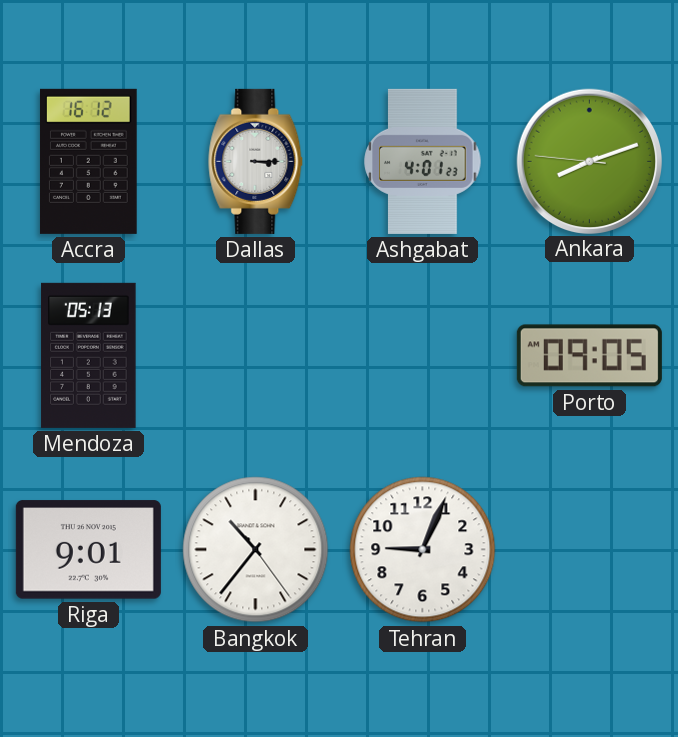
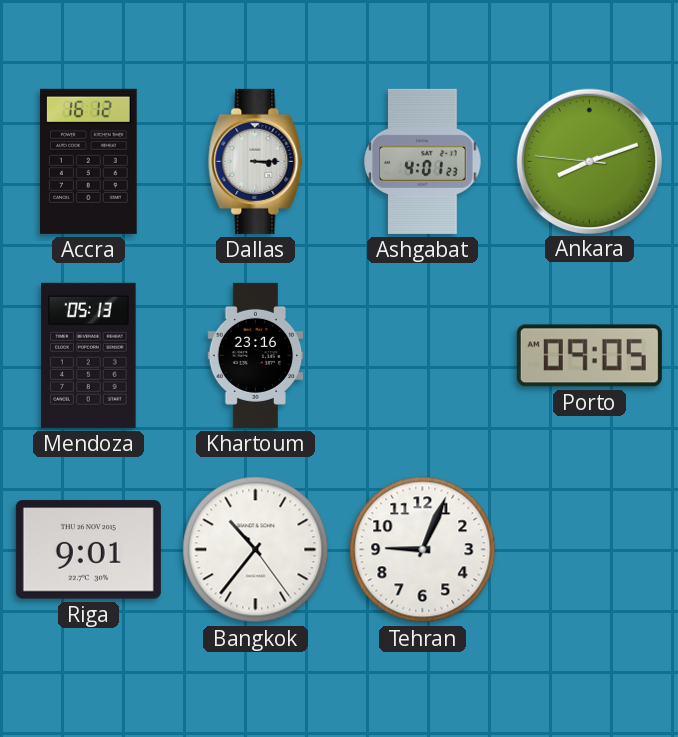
Khartoum: none -> 23:16 (256, 355)
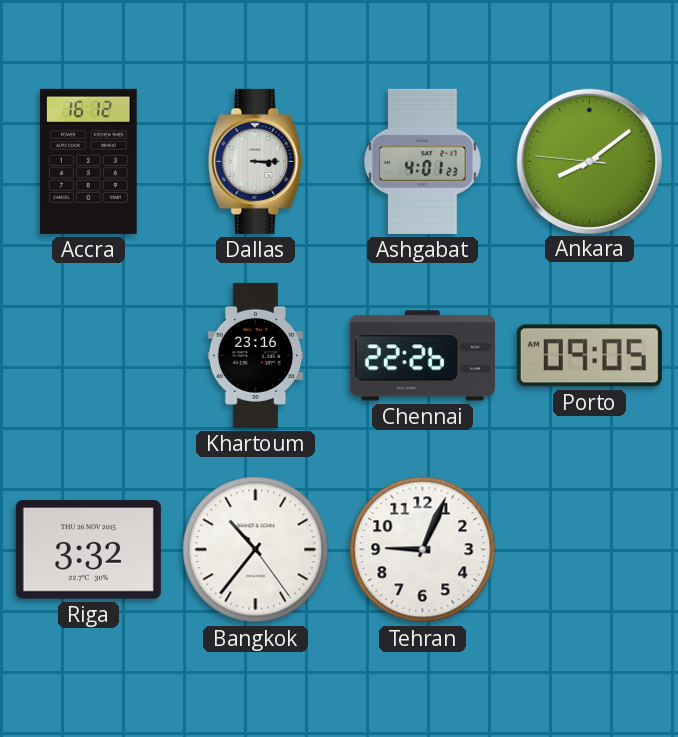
Ankara: 8:11 -> 8:08 (589, 161)
Mendoza: 05:13 -> none (89, 355)
Chennai: none -> 22:26 (422, 356)
Riga: 9:01 -> 3:32 (88, 550)
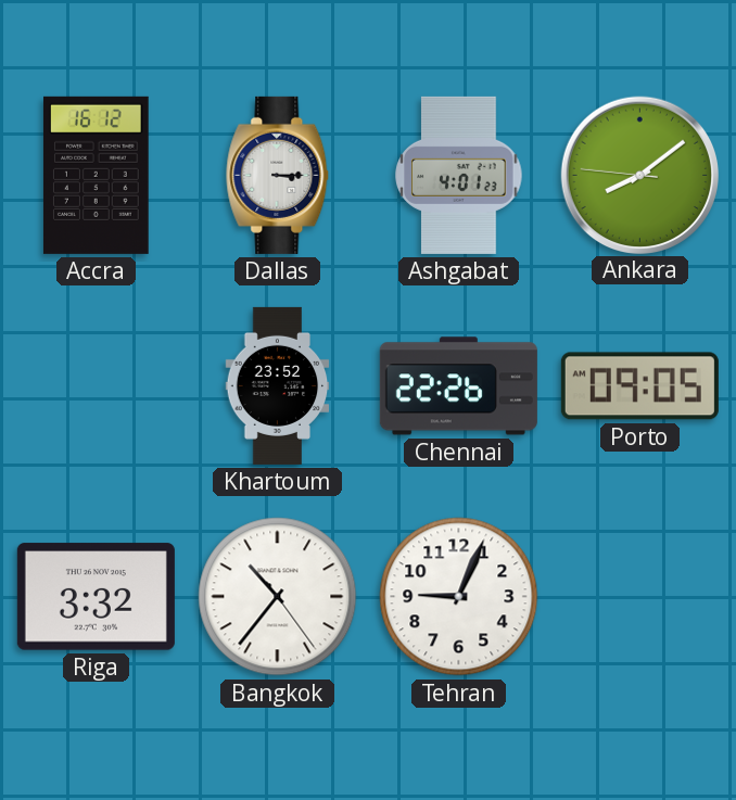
Khartoum: 23:16 -> 23:52 (278, 385)
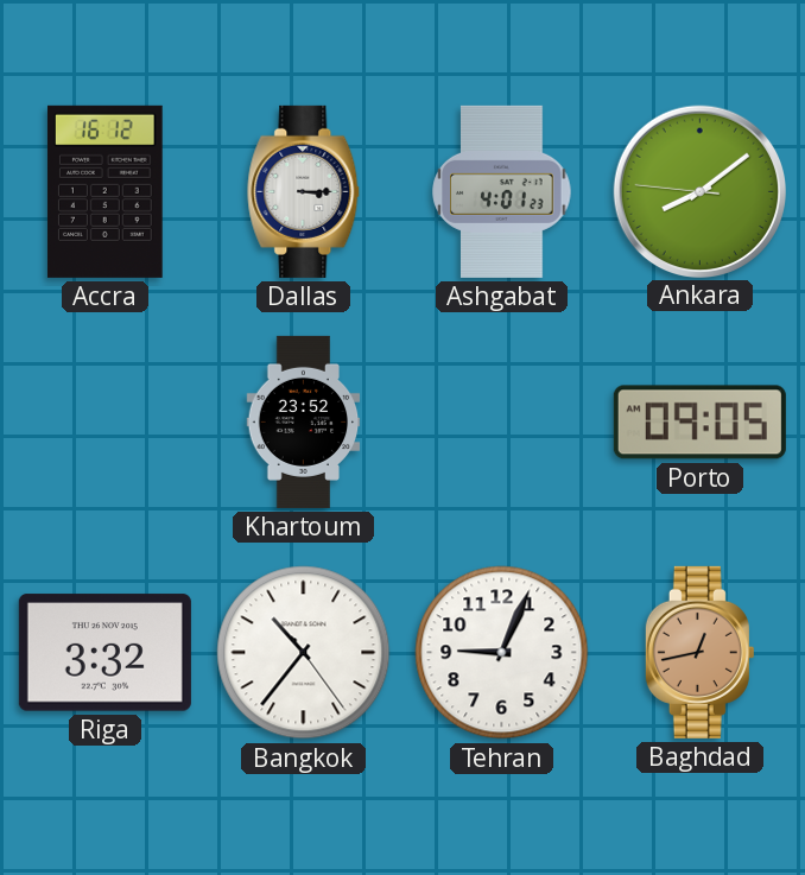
Chennai: 22:26 -> none (458, 386)
Baghdad: none -> 12:43 (699, 652)
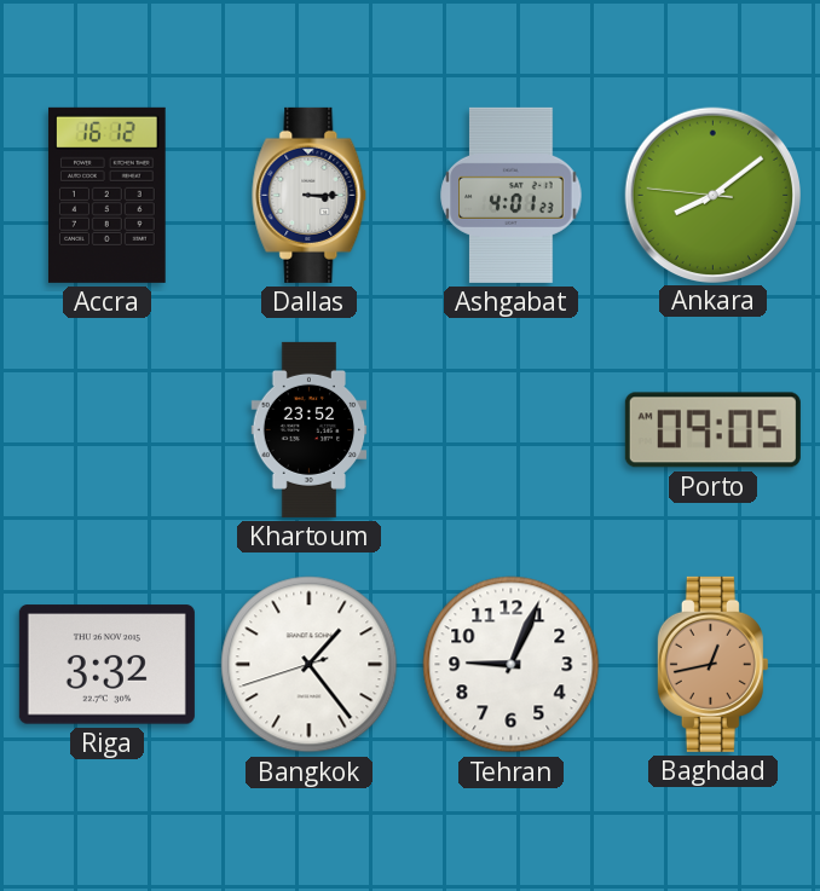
Bangkok: 10:36 -> 1:23 (310, 665)
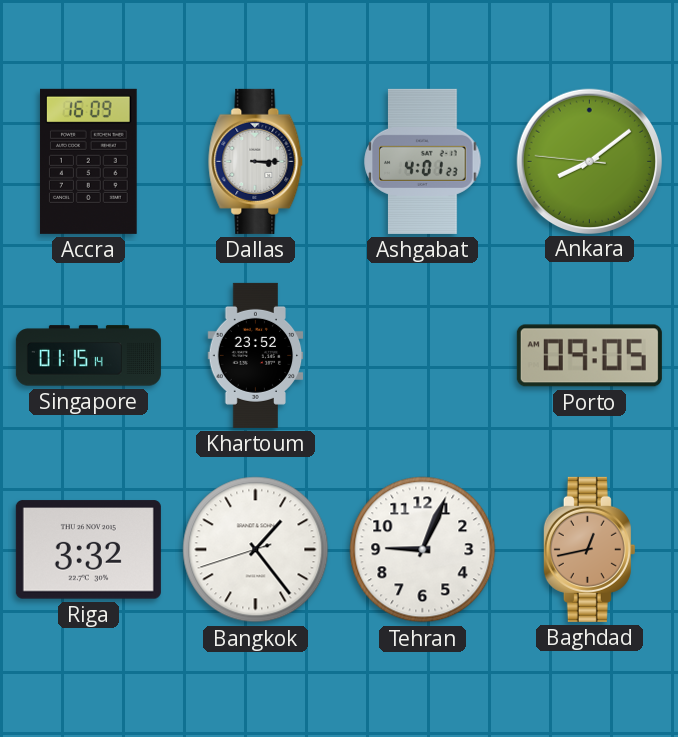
Accra: 16:12 -> 16:09 (88, 161)
Singapore: none -> 01:15 (88, 356)
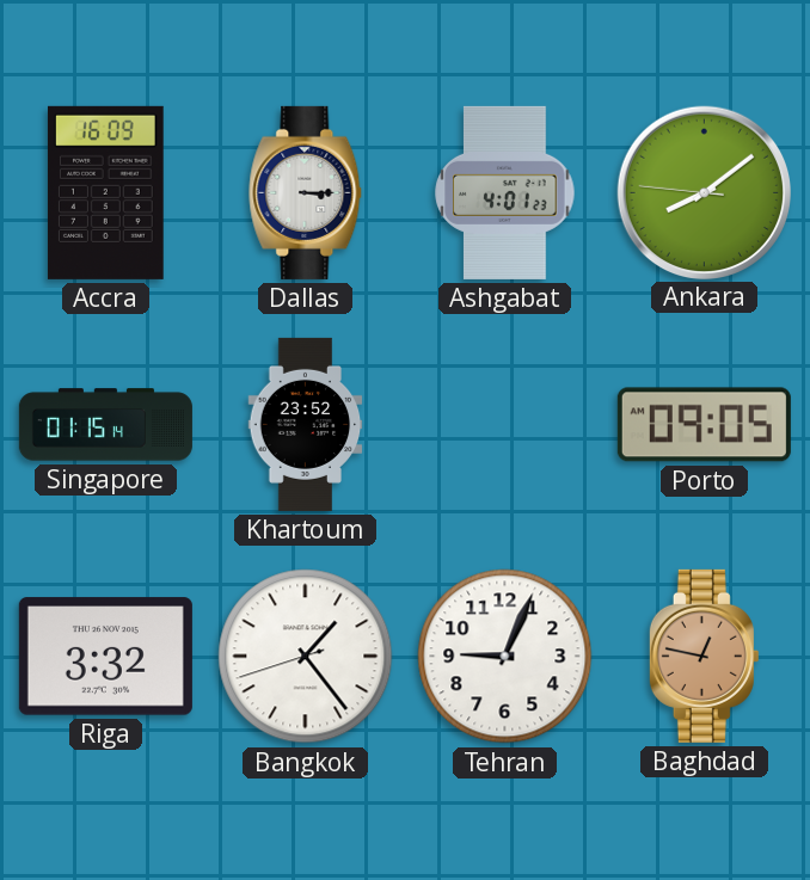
Baghdad: 12:43 -> 12:47 (704, 656)
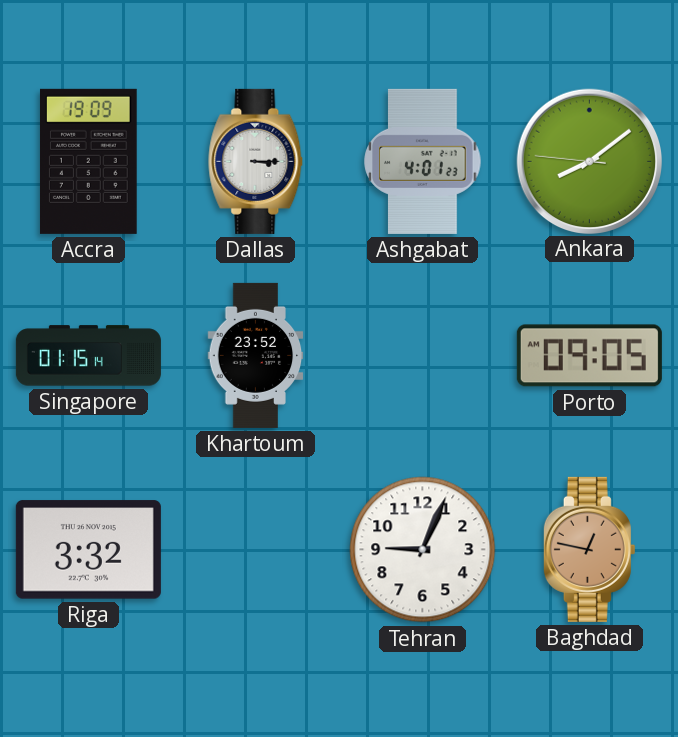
Accra: 16:09 -> 19:09 (88, 161)
Bangkok: 1:23 -> none (306, 657)
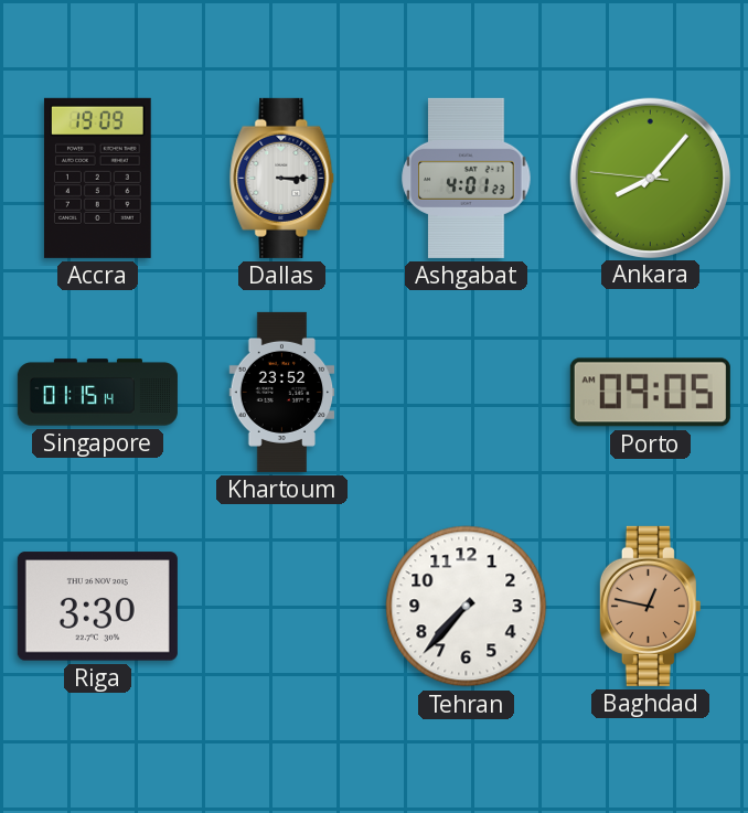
Ankara: 8:08 -> 8:06 (650, 178)
Riga: 3:32 -> 3:30 (97, 607)
Tehran: 9:04 -> 7:37 (467, 607)
